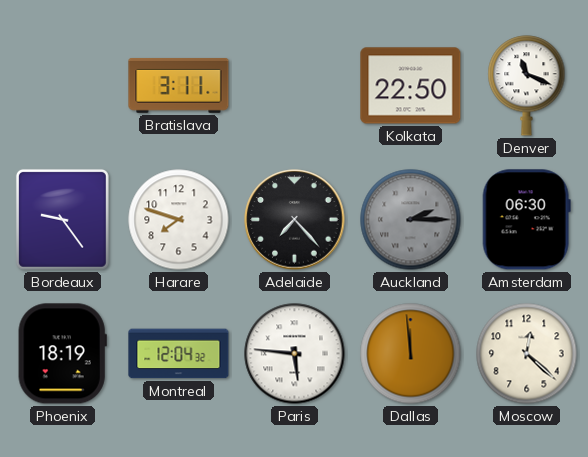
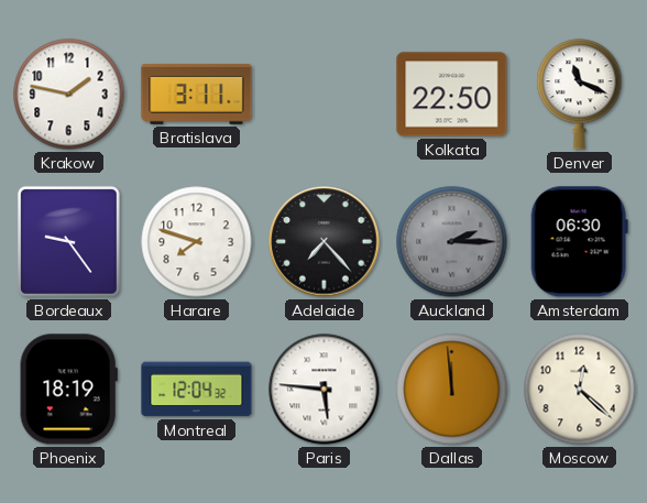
Krakow: none -> 1:47 (69, 95)
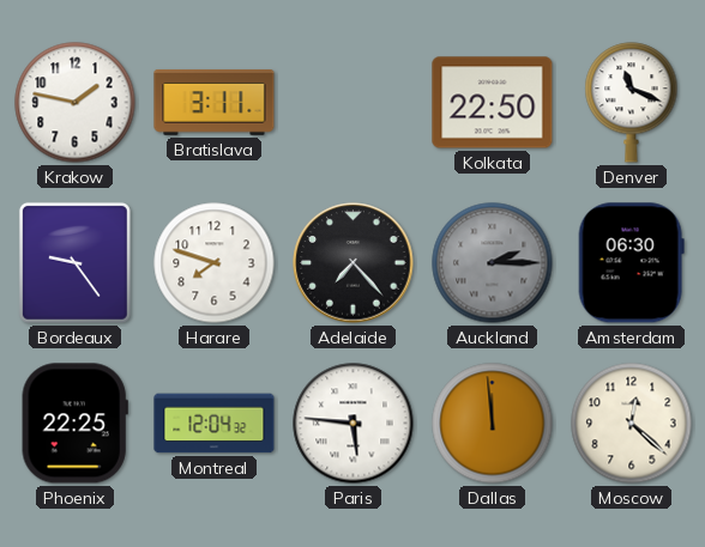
Phoenix: 18:19 -> 22:25 (74, 424)
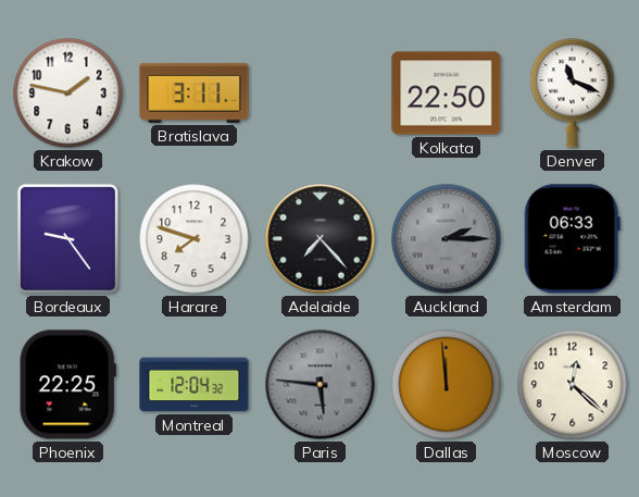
Amsterdam: 06:30 -> 06:33 (572, 239)
Paris dial: white -> grey (321, 385)
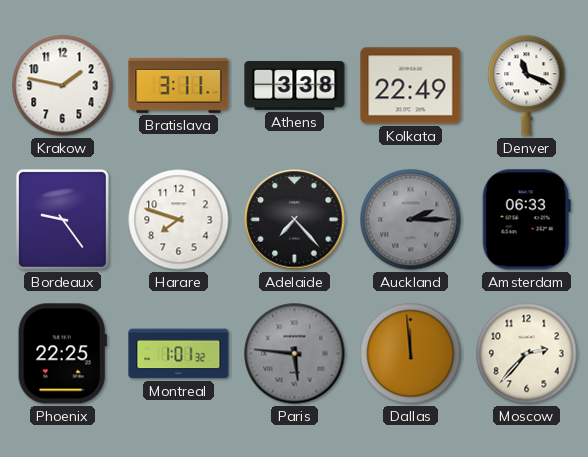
Athens: none -> 3:38 (295, 86)
Kolkata: 22:50 -> 22:49 (411, 86)
Montreal: 12:04 -> 1:01 (179, 354)
Moscow: 12:22 -> 2:37 (527, 354)
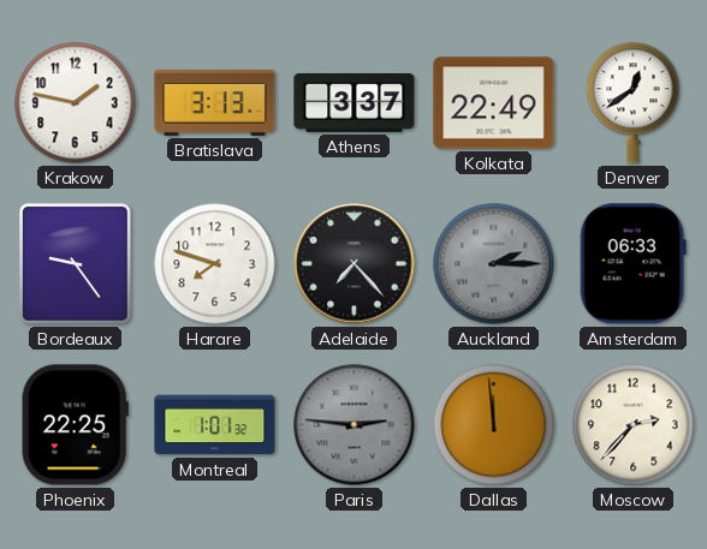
Bratislava: 3:11 -> 3:13 (215, 103)
Athens: 3:38 -> 3:37 (355, 103)
Denver: 11:19 -> 12:39 (634, 103)
Paris: 5:46 -> 2:46 (355, 425)
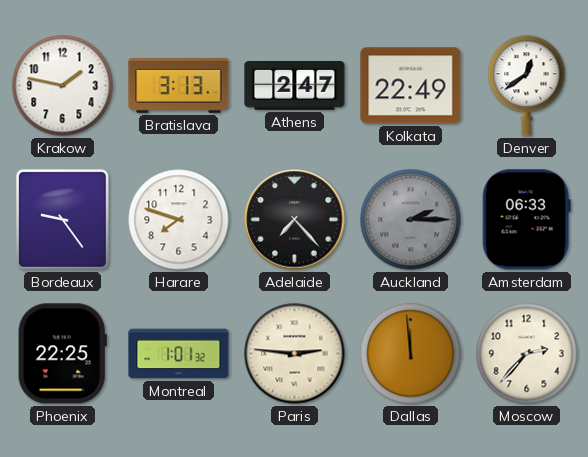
Athens: 3:37 -> 2:47 (295, 86)
Paris dial: grey -> cream (295, 354)
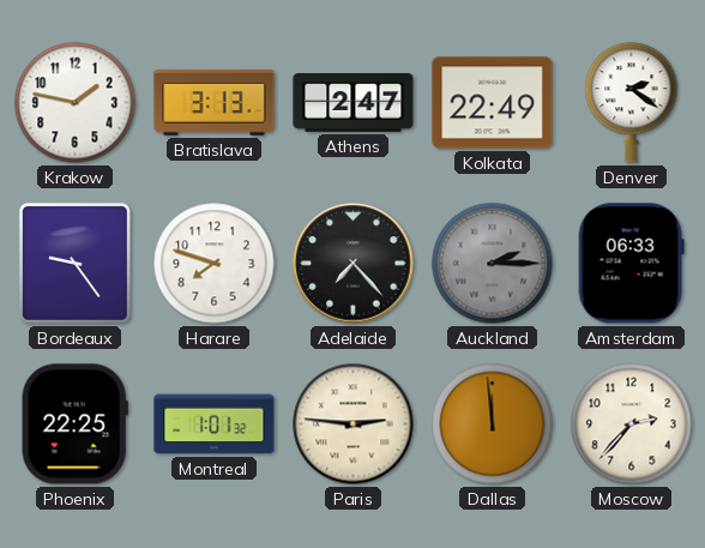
Denver: 12:39 -> 2:21 (632, 103)
